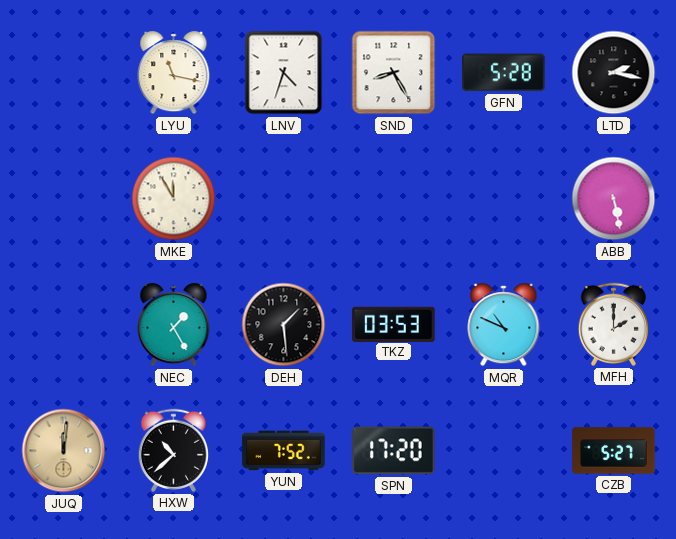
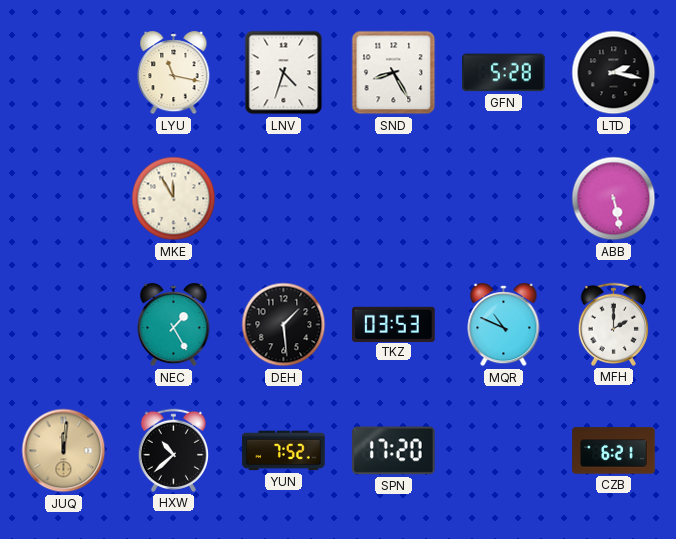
CZB: 5:27 -> 6:21 (614, 451)
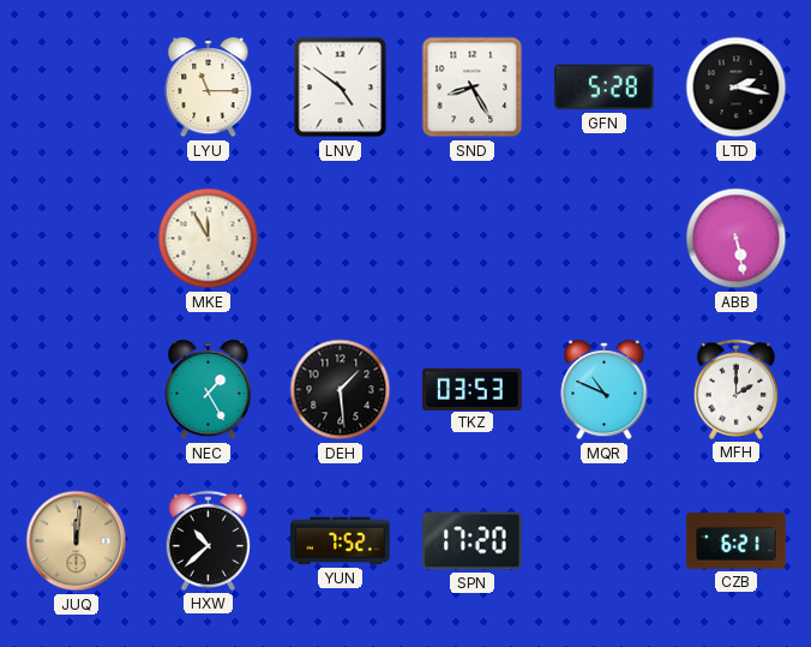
LYU: 11:17 -> 11:15 (209, 88)
LNV: 4:33 -> 4:51 (341, 88)
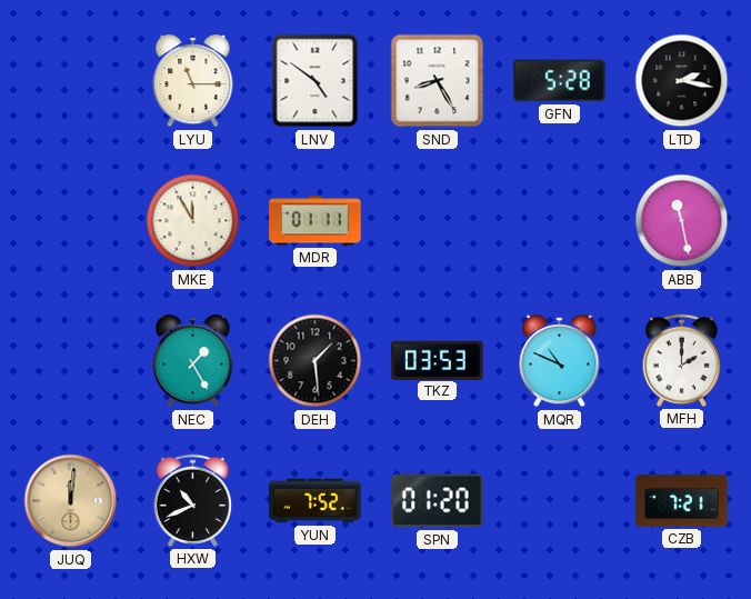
MDR: none -> 01:11 (316, 221)
ABB: 5:28 -> 11:28 (682, 221)
HXW: 10:38 -> 10:41 (192, 500)
SPN: 17:20 -> 01:20 (438, 501)
CZB: 6:21 -> 7:21 (682, 501)
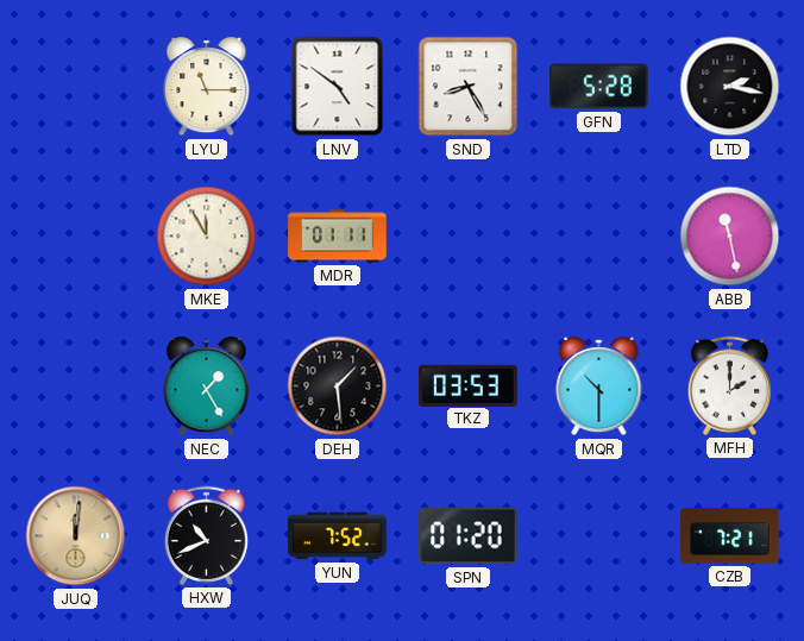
MQR: 10:49 -> 10:30 (599, 387)
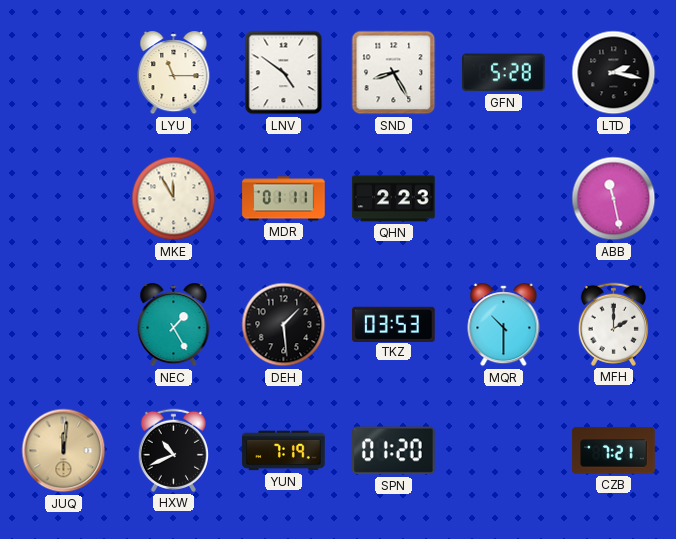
QHN: none -> 2:23 (394, 199)
YUN: 7:52 -> 7:19 (284, 451)
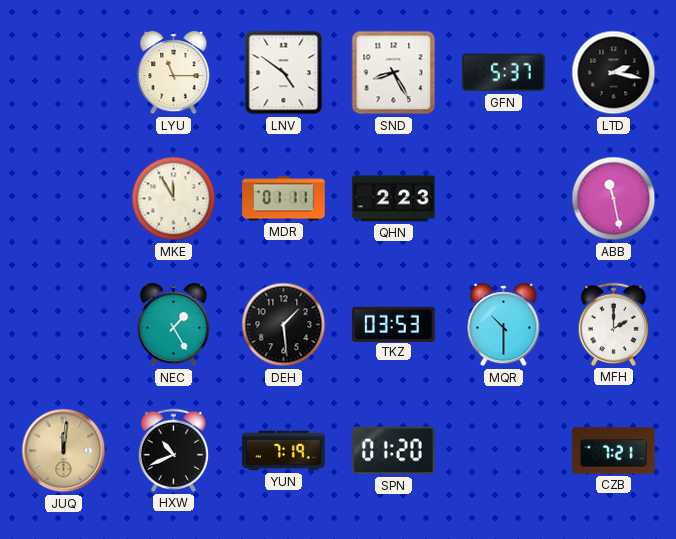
GFN: 5:28 -> 5:37 (504, 73)
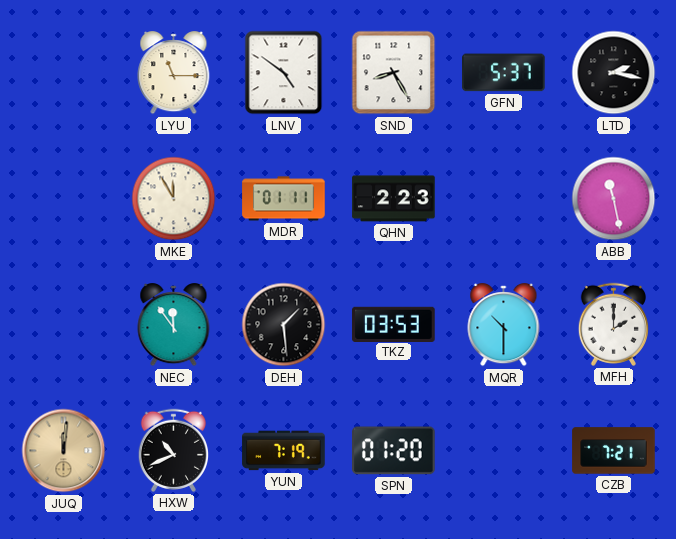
NEC: 1:25 -> 11:54 (174, 325)
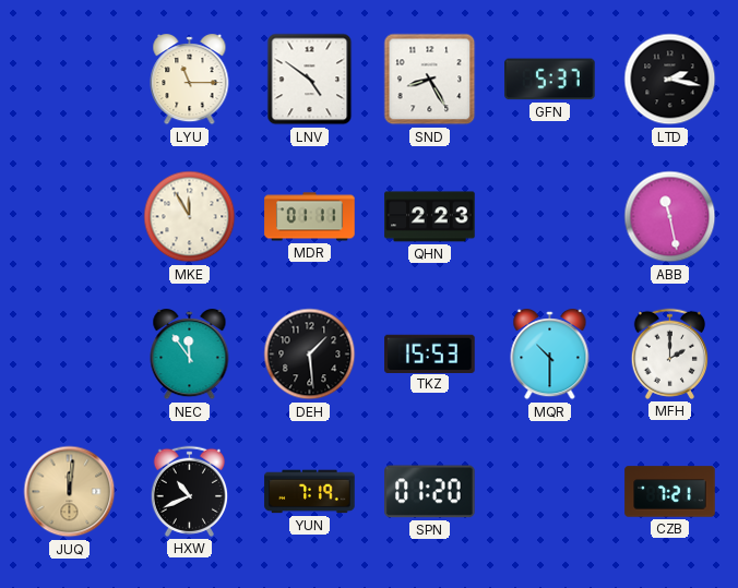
TKZ: 03:53 -> 15:53 (430, 353)
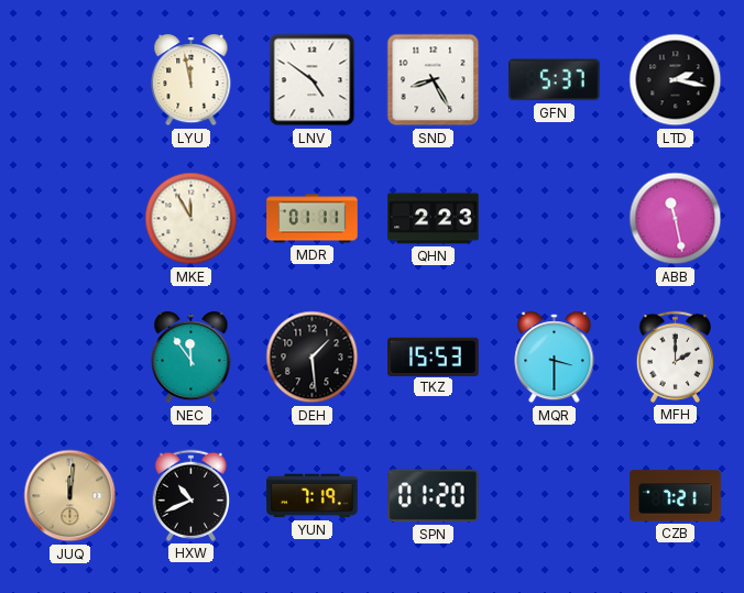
LYU: 11:15 -> 11:58 (192, 80)
MQR: 10:30 -> 3:30 (555, 358)
